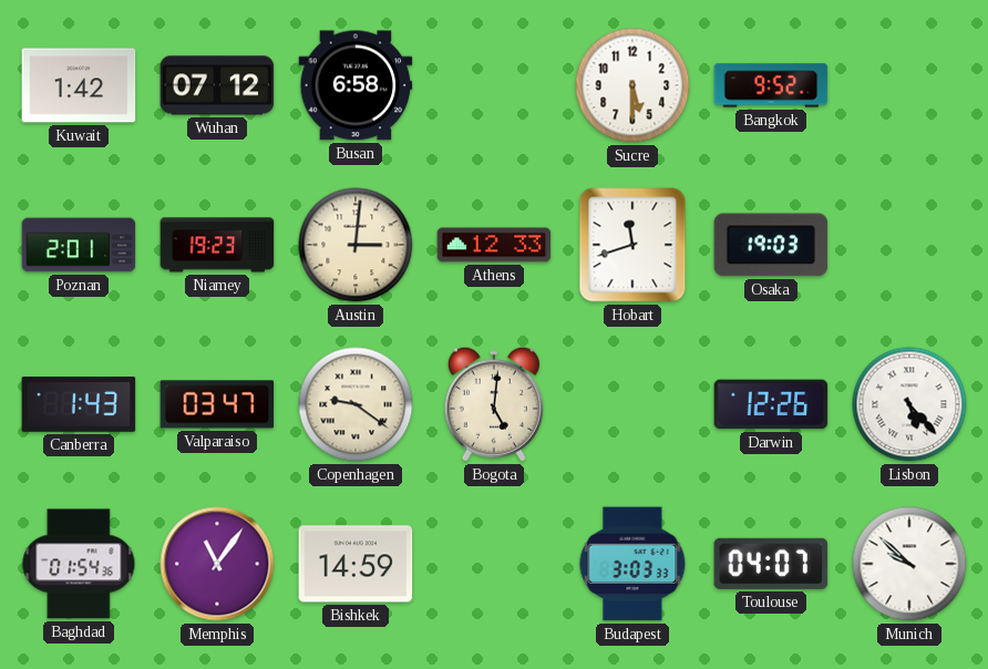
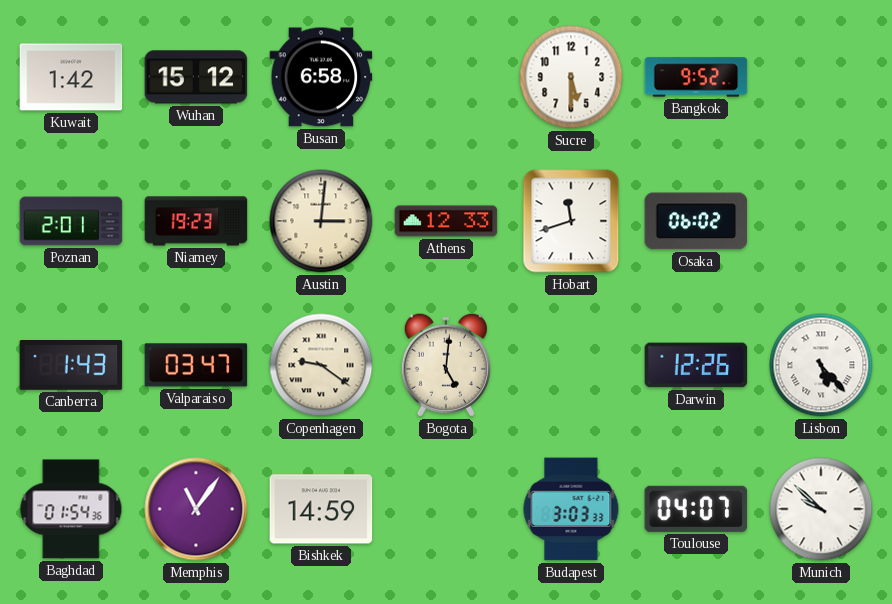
Wuhan: 07:12 -> 15:12 (196, 77)
Osaka: 19:03 -> 06:02 (696, 221)
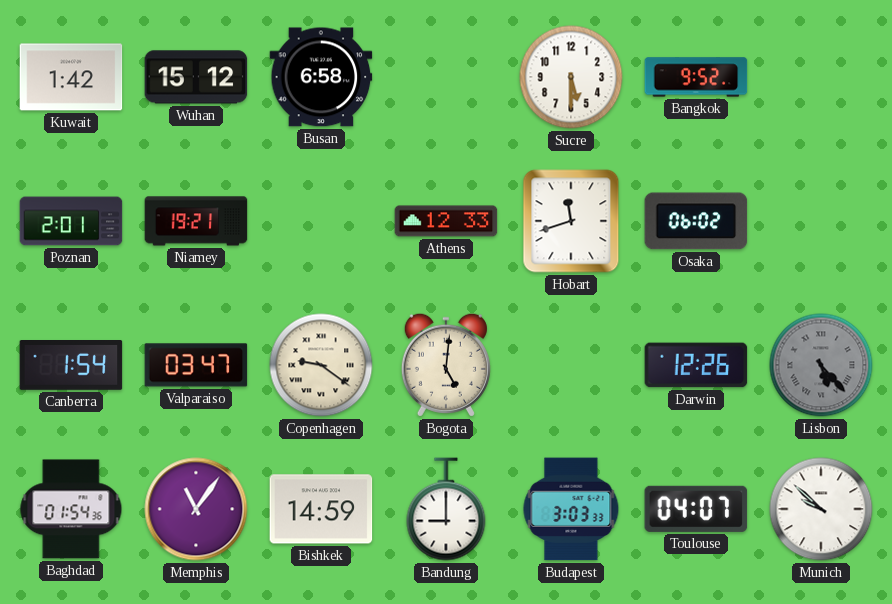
Niamey: 19:23 -> 19:21 (196, 221)
Austin: 3:01 -> none (321, 221)
Canberra: 1:43 -> 1:54 (71, 366)
Lisbon dial: white -> grey (821, 365)
Bandung: none -> 9:00 (446, 509)
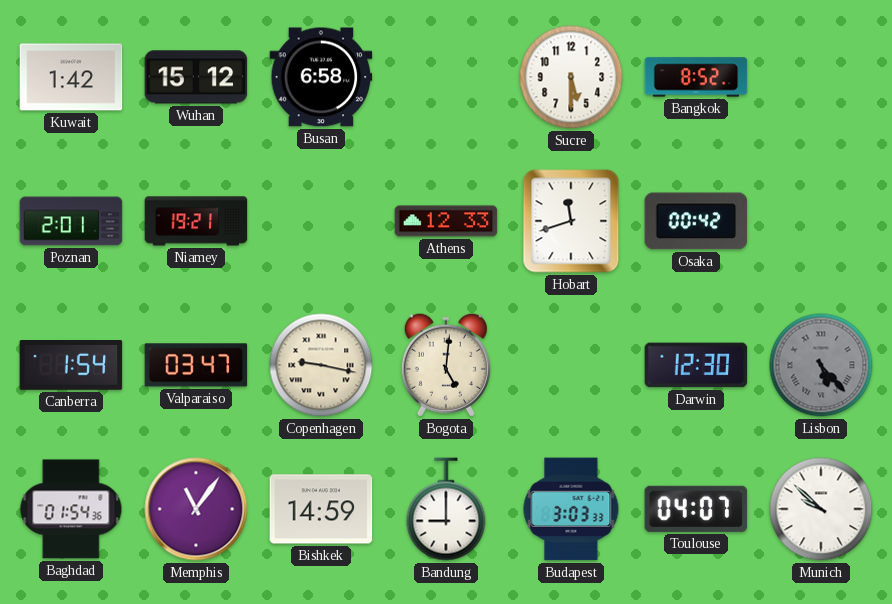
Bangkok: 9:52 -> 8:52 (696, 77)
Osaka: 06:02 -> 00:42 (696, 221)
Copenhagen: 9:21 -> 9:17 (321, 365)
Darwin: 12:26 -> 12:30 (696, 365)
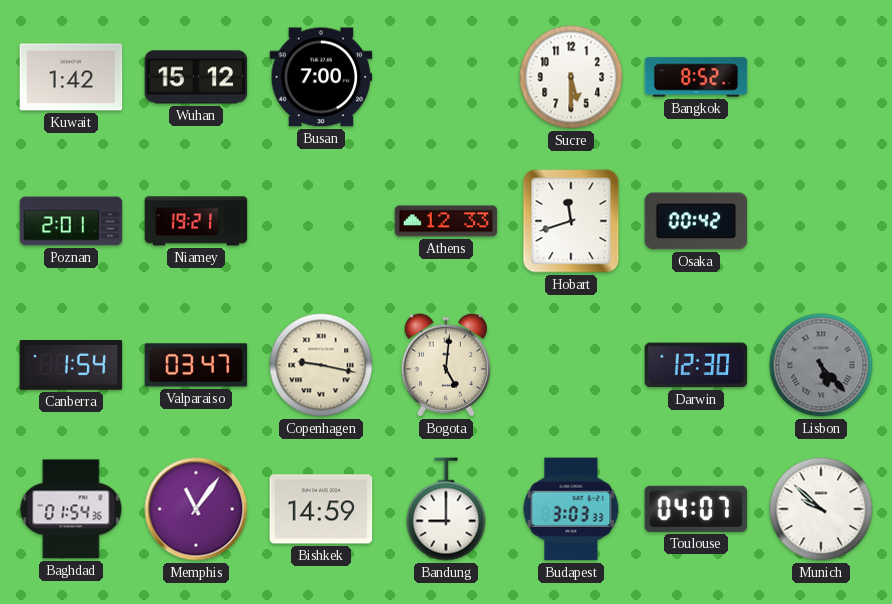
Busan: 6:58 -> 7:00 (321, 77)
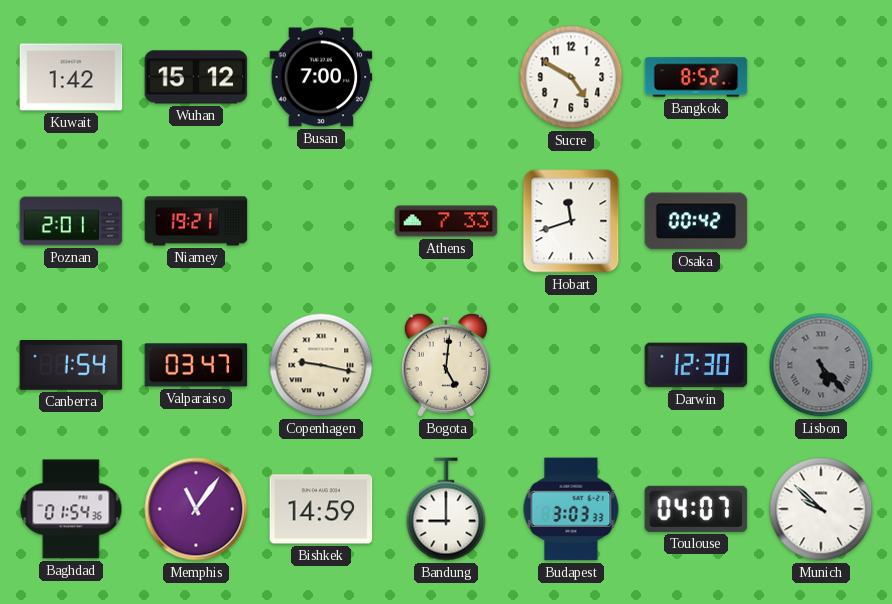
Sucre: 5:30 -> 4:50 (571, 77)
Athens: 12:33 -> 7:33 (446, 221)
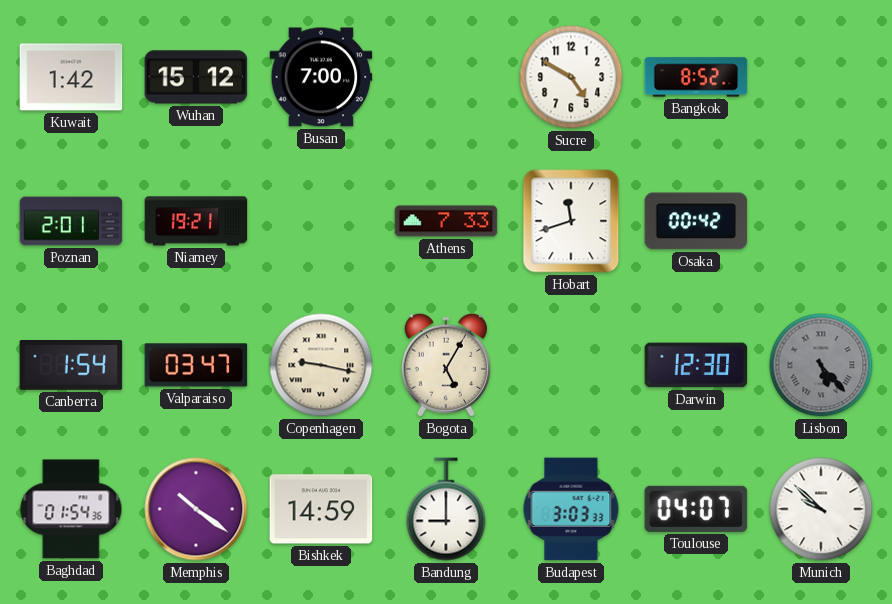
Bogota: 5:01 -> 5:05 (446, 365)
Memphis: 11:06 -> 10:21 (196, 509)
